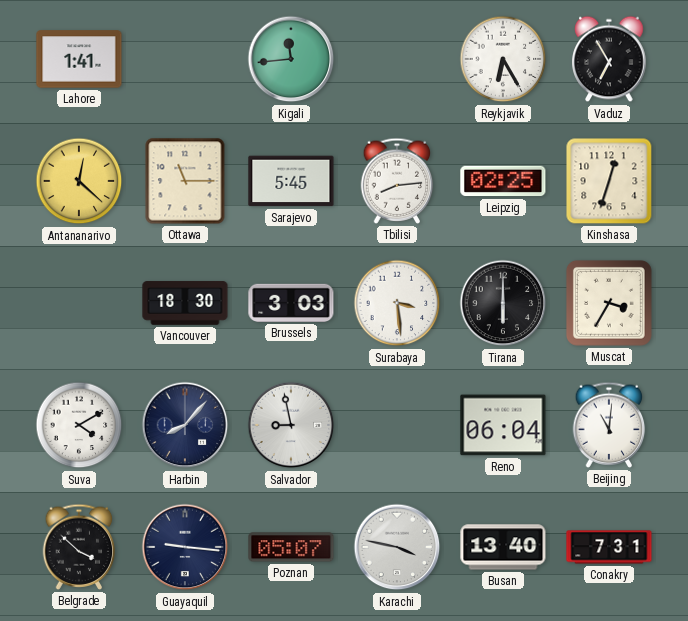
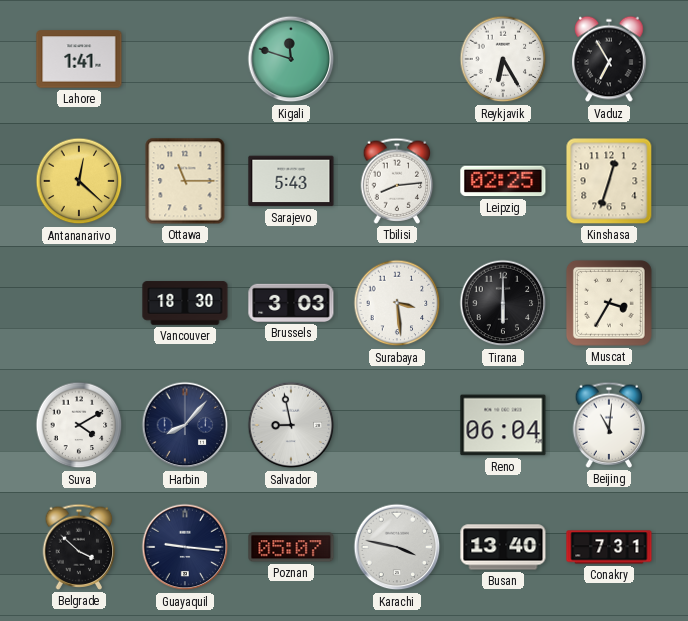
Kigali: 11:44 -> 11:48 (291, 59)
Sarajevo: 5:45 -> 5:43 (291, 181)
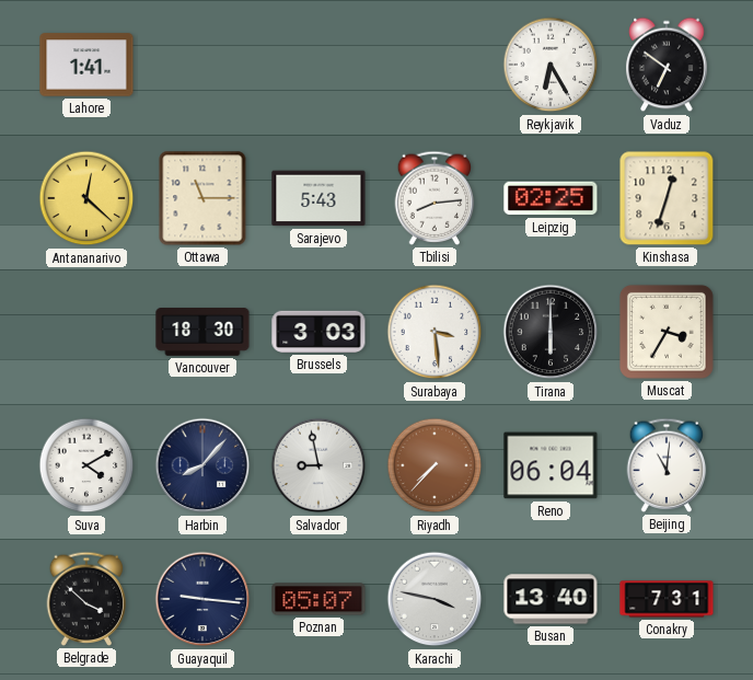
Kigali: 11:48 -> none (291, 59)
Vaduz: 6:55 -> 6:51 (667, 65)
Riyadh: none -> 7:37 (435, 465)
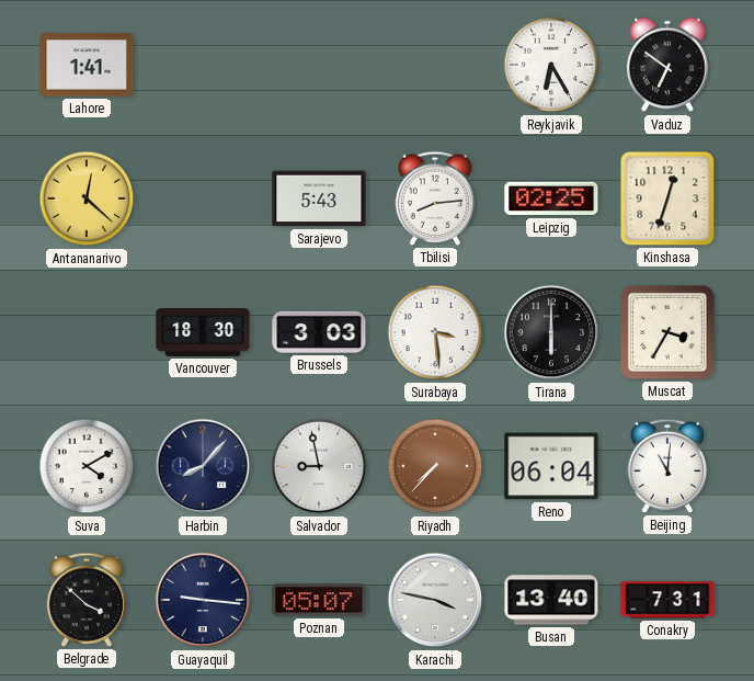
Ottawa: 11:15 -> none (202, 198)
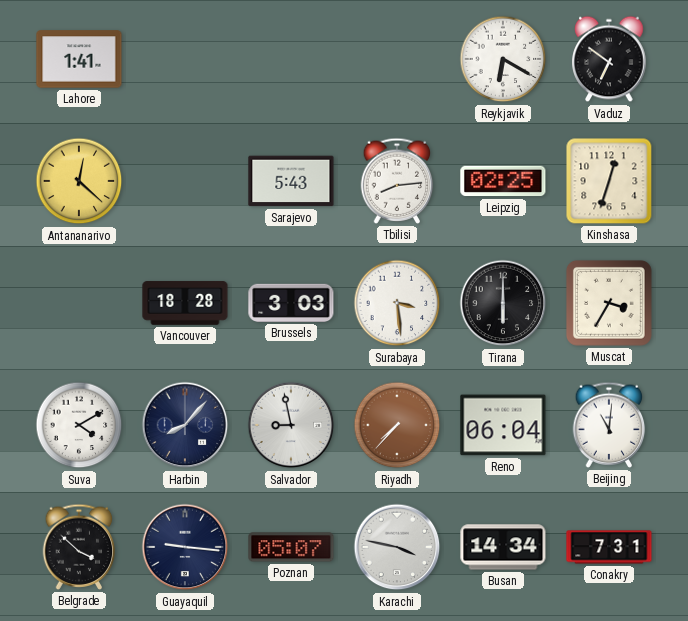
Reykjavik: 6:25 -> 6:20 (503, 59)
Vancouver: 18:30 -> 18:28 (185, 303)
Busan: 13:40 -> 14:34 (503, 547)
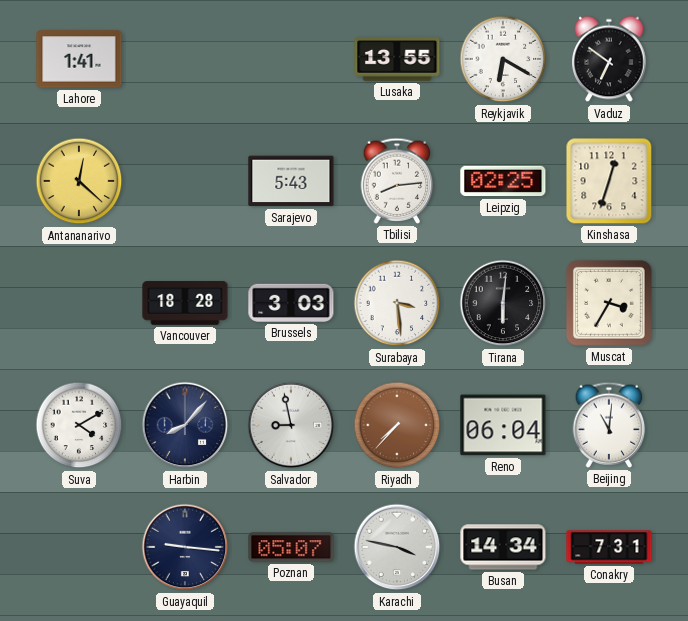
Lusaka: none -> 13:55 (397, 59)
Tirana: 6:00 -> 6:01 (503, 303)
Belgrade: 3:52 -> none (79, 547)
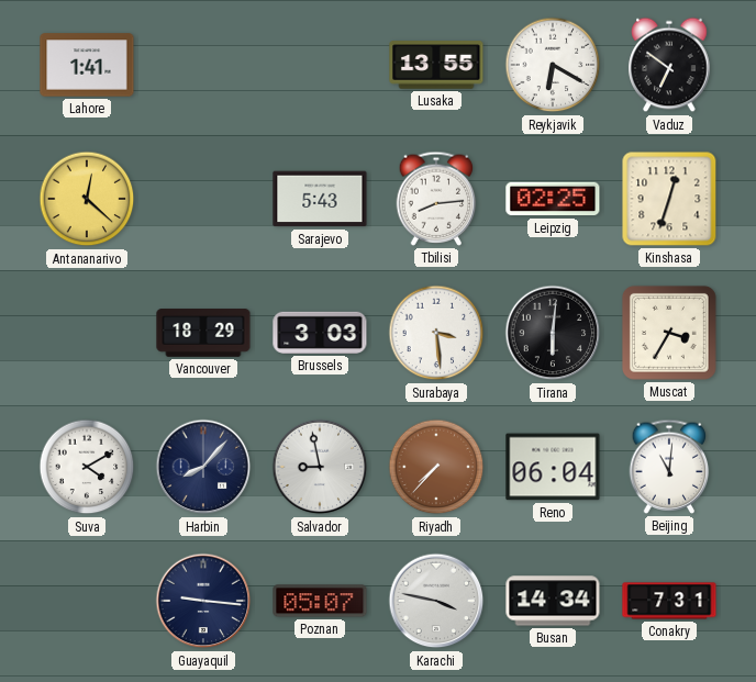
Vancouver: 18:28 -> 18:29 (203, 333)
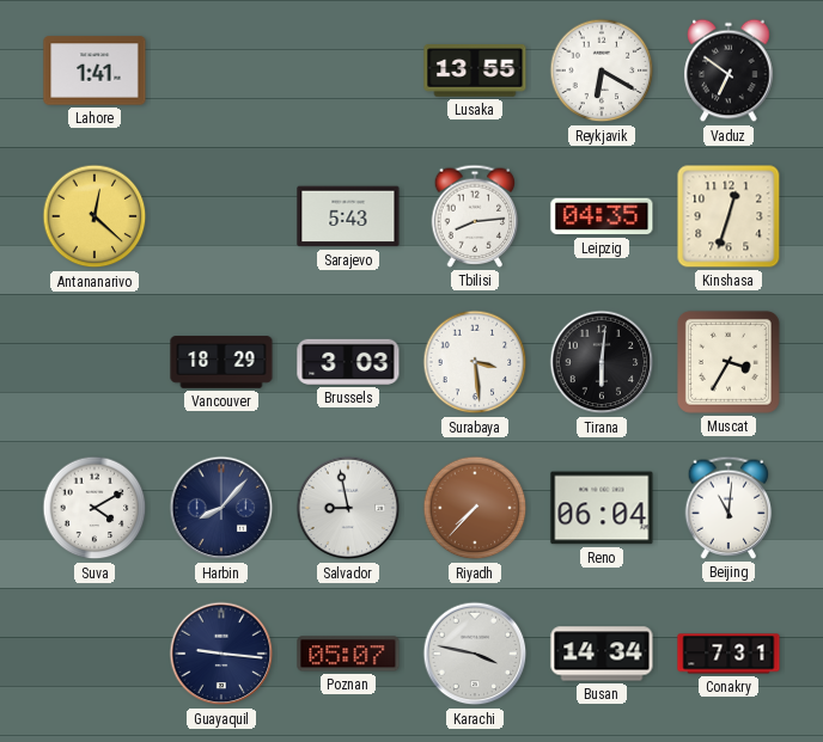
Leipzig: 02:25 -> 04:35 (602, 216)
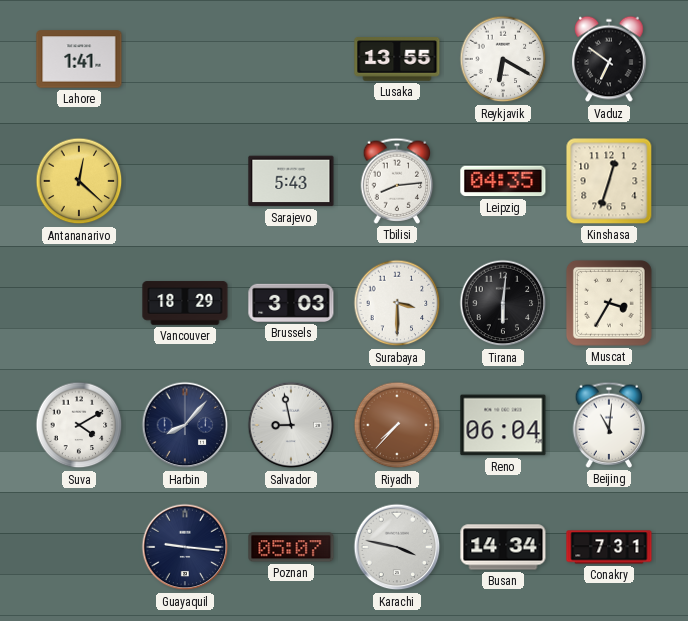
Surabaya: 3:29 -> 3:30 (397, 303)
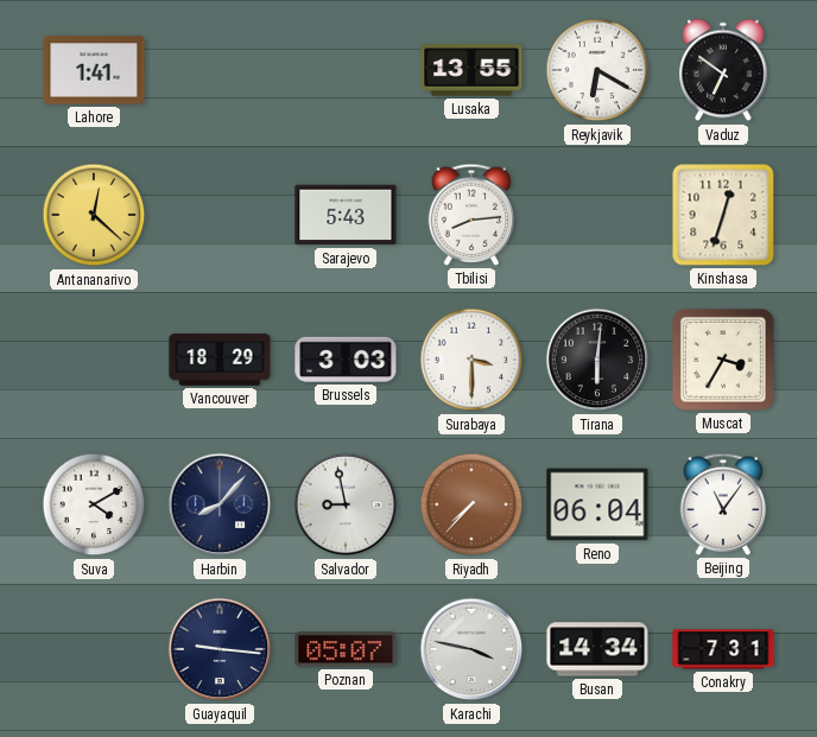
Leipzig: 04:35 -> none (503, 181)
Beijing: 11:01 -> 11:06 (723, 504)
